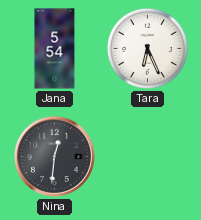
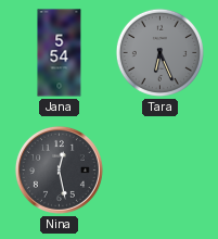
Tara dial: white -> grey (159, 52)
Nina: 12:31 -> 12:28 (59, 169)
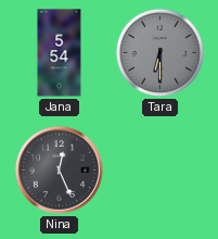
Tara: 6:26 -> 6:30 (159, 52)
Nina: 12:28 -> 12:26 (59, 169)
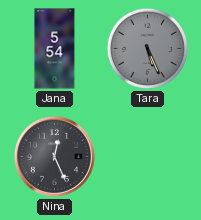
Tara: 6:30 -> 5:26 (147, 48)
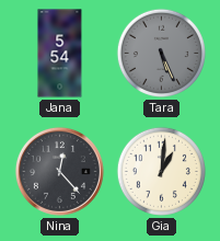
Nina: 12:26 -> 12:23 (59, 171)
Gia: none -> 1:01 (161, 171)
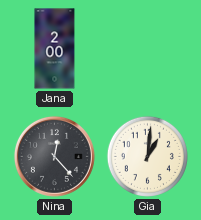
Jana: 5:54 -> 2:00 (55, 49)
Tara: 5:26 -> none (161, 53)
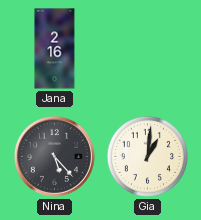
Jana: 2:00 -> 2:16 (55, 49)
Nina: 12:23 -> 5:23 (54, 156)
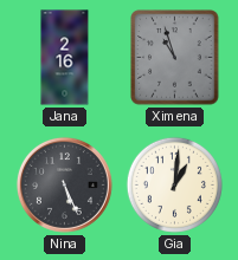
Ximena: none -> 10:57 (175, 58)
Nina: 5:23 -> 5:26 (64, 184)
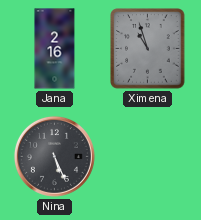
Gia: 1:01 -> none (174, 184)
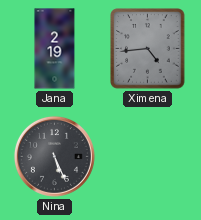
Jana: 2:16 -> 2:19 (55, 49)
Ximena: 10:57 -> 4:44 (148, 49)
